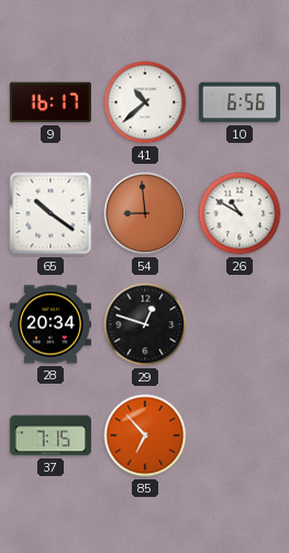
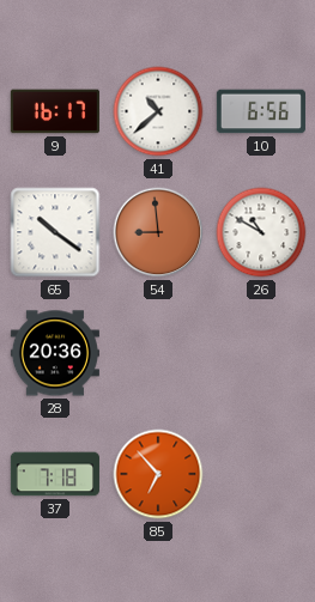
28: 20:34 -> 20:36 (55, 353)
29: 12:48 -> none (145, 324)
37: 7:15 -> 7:18 (55, 474)
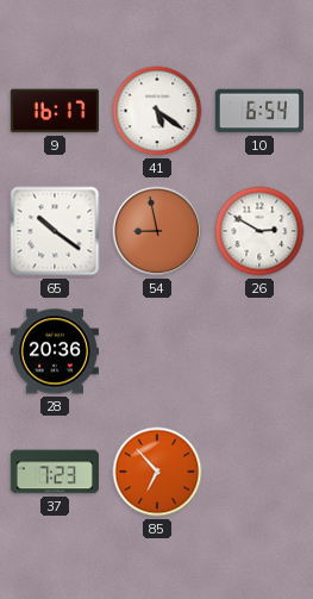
41: 10:38 -> 5:21 (157, 111)
10: 6:56 -> 6:54 (259, 111)
54: 8:59 -> 8:58 (157, 231)
26: 10:50 -> 2:50 (259, 231)
37: 7:18 -> 7:23 (55, 472)
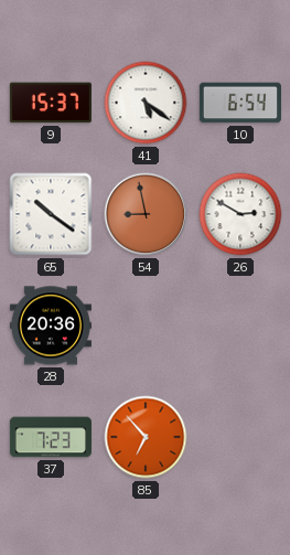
9: 16:17 -> 15:37 (51, 103)
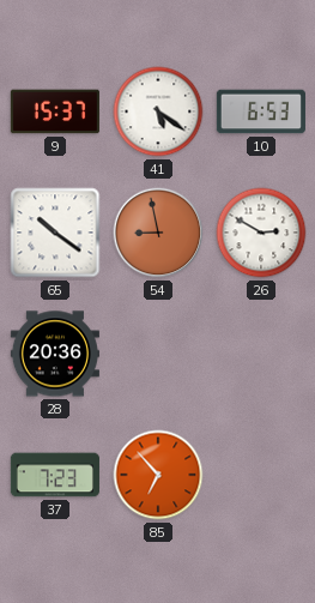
10: 6:54 -> 6:53 (261, 111)
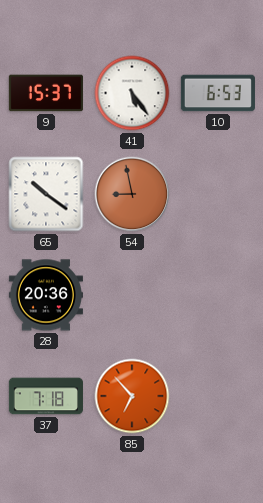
41: 5:21 -> 5:24 (132, 93)
26: 2:50 -> none (261, 233)
37: 7:23 -> 7:18 (46, 396)
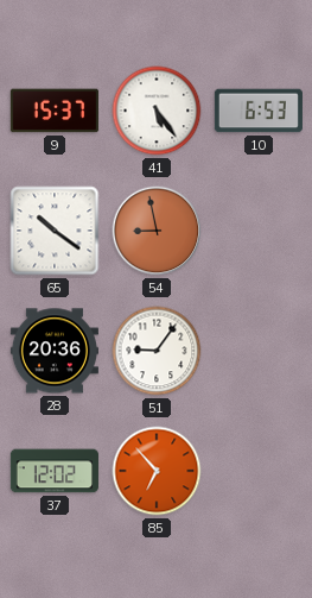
51: none -> 9:06 (157, 351)
37: 7:18 -> 12:02 (55, 471)
